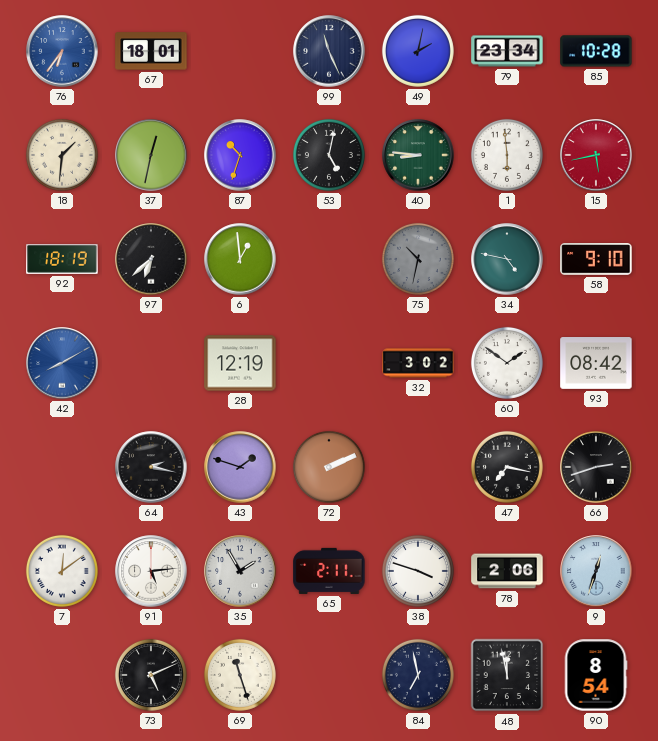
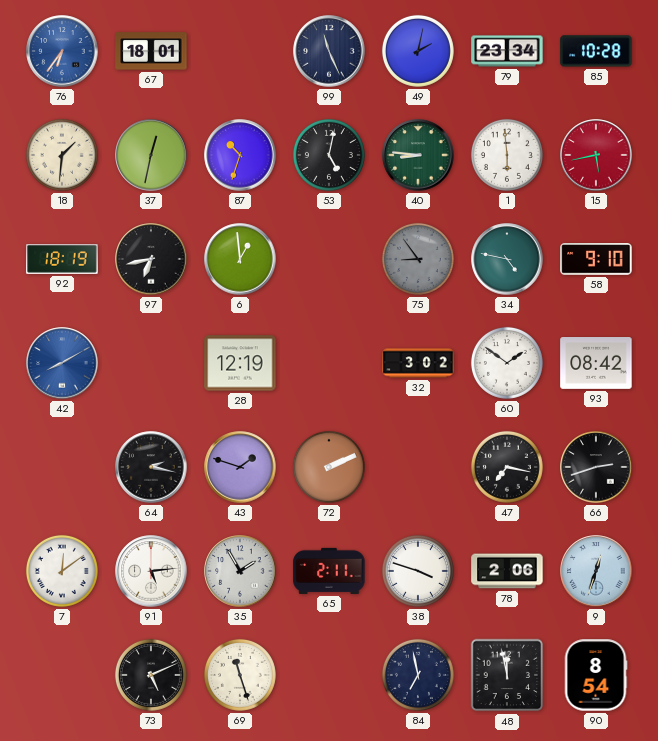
97: 6:38 -> 6:43 (151, 259)
75: 10:32 -> 8:54 (418, 259)
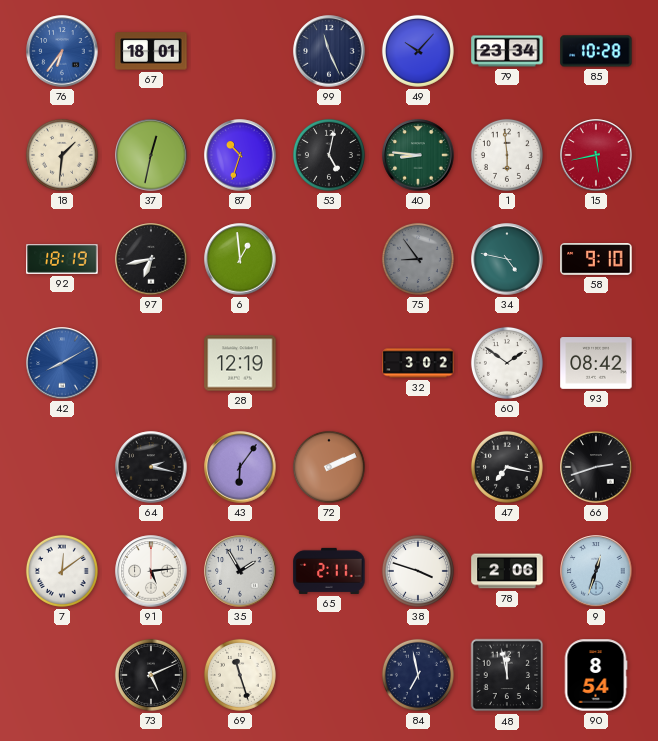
49: 2:02 -> 10:07 (418, 51)
43: 1:48 -> 6:06 (240, 467)
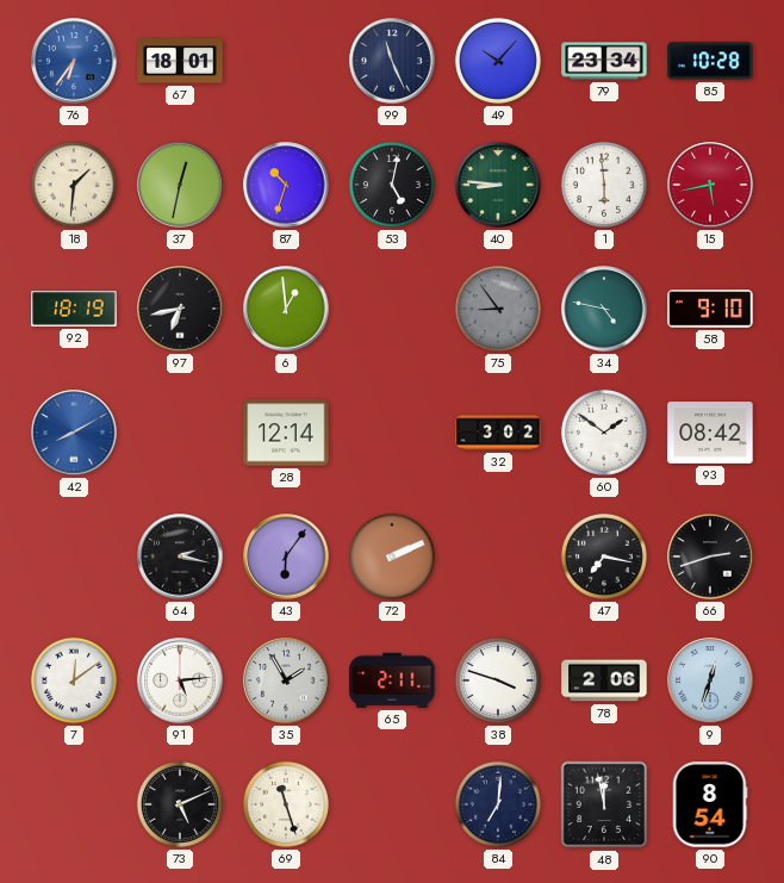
28: 12:19 -> 12:14 (286, 433)
84: 6:58 -> 7:01 (498, 804)
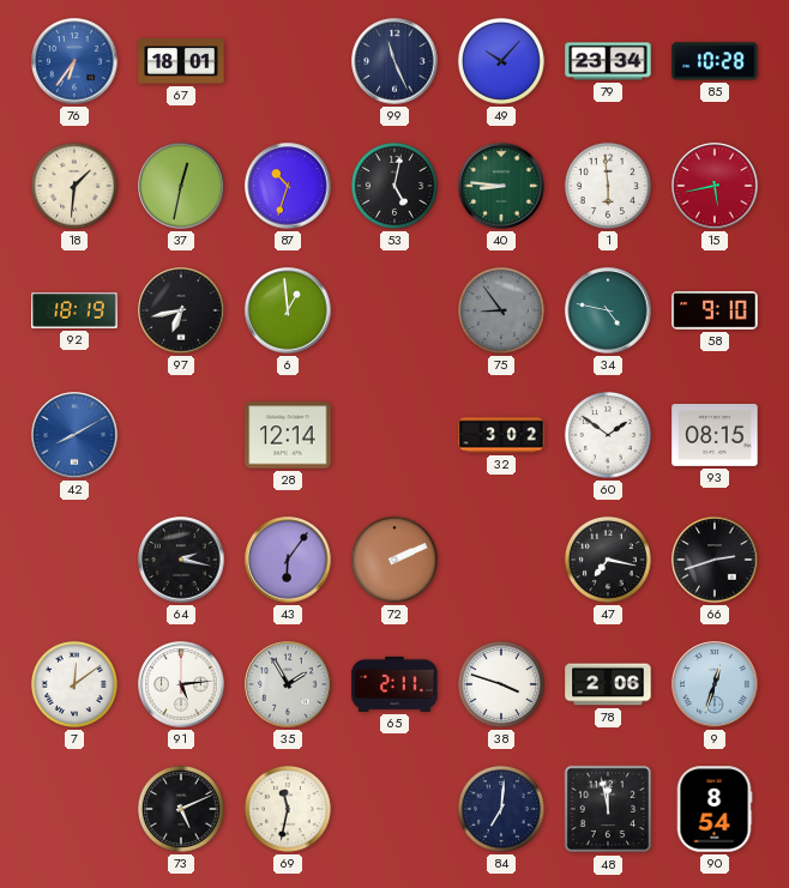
93: 08:42 -> 08:15 (715, 436)
69: 11:27 -> 11:32 (288, 809)
